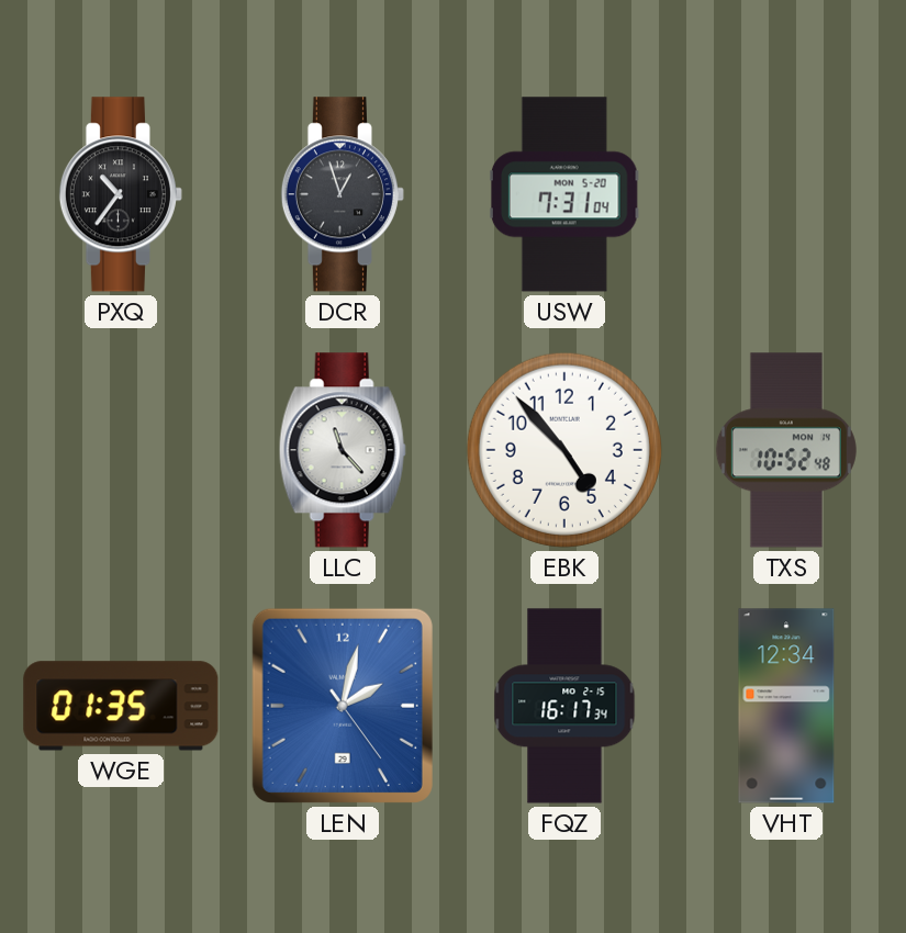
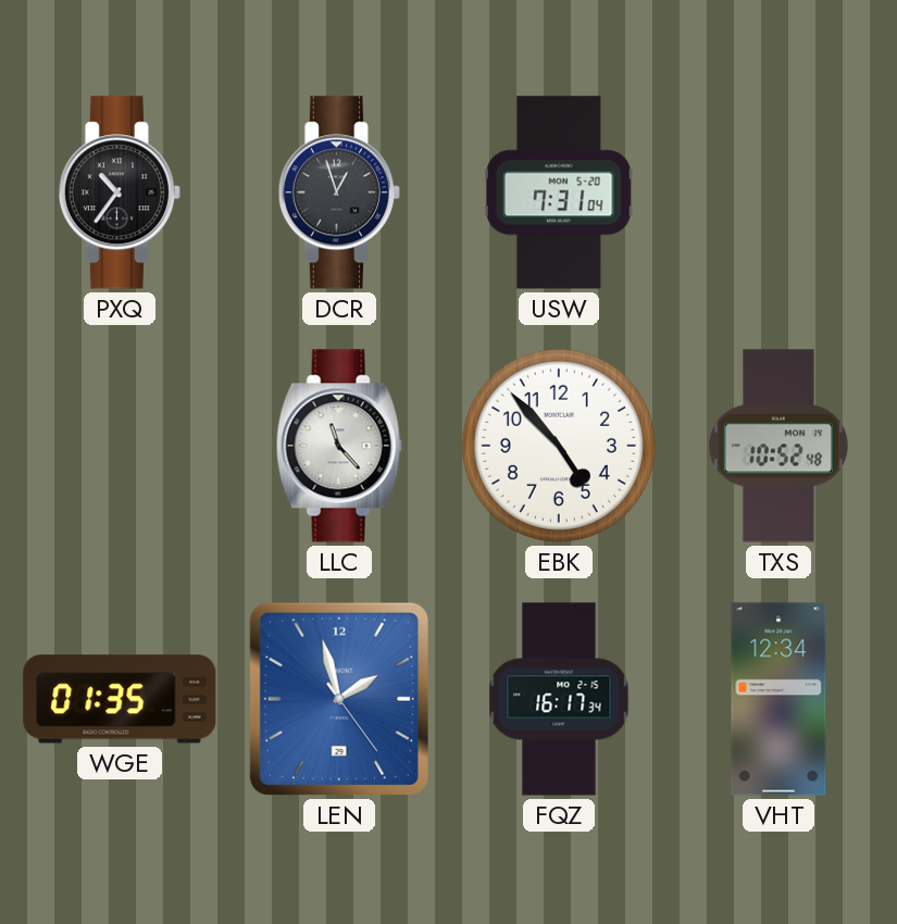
LEN: 2:02 -> 1:57 (339, 699)
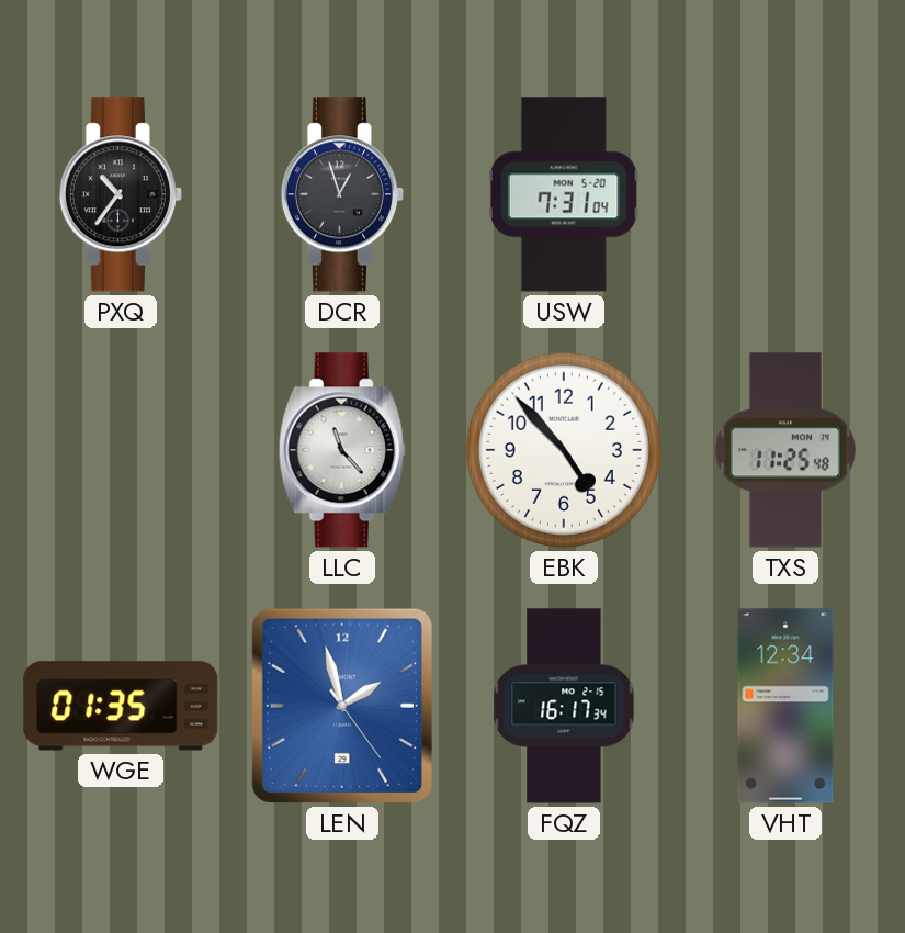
TXS: 10:52 -> 11:25 (785, 450)
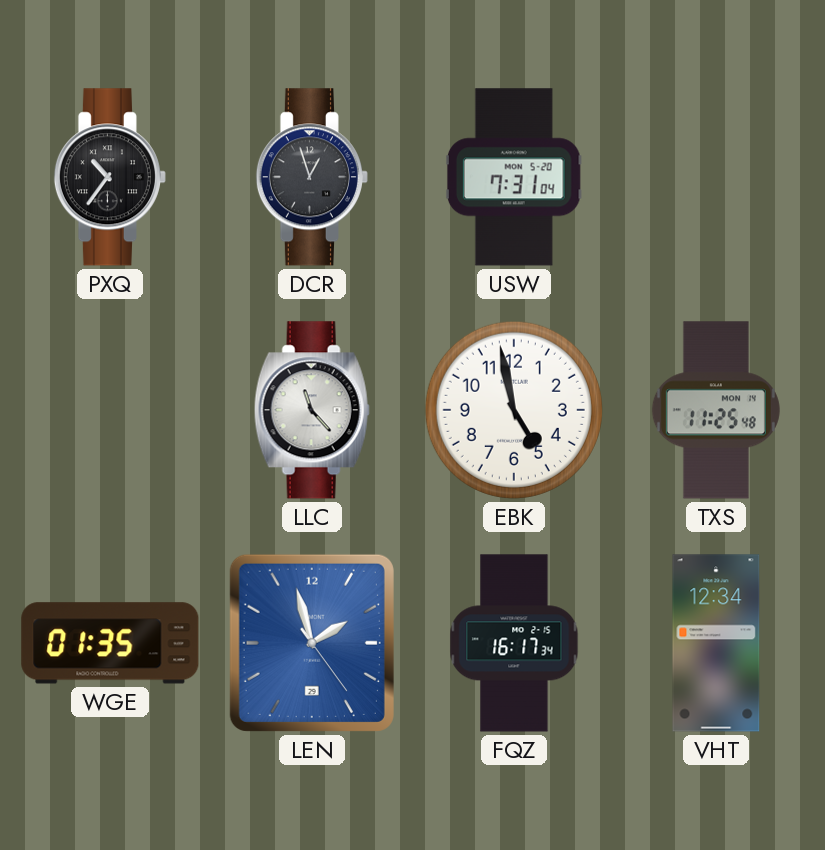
EBK: 4:53 -> 4:58 (514, 410)
